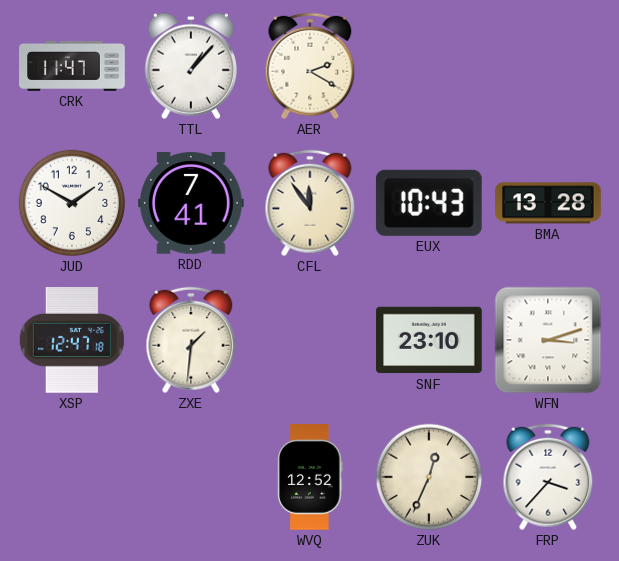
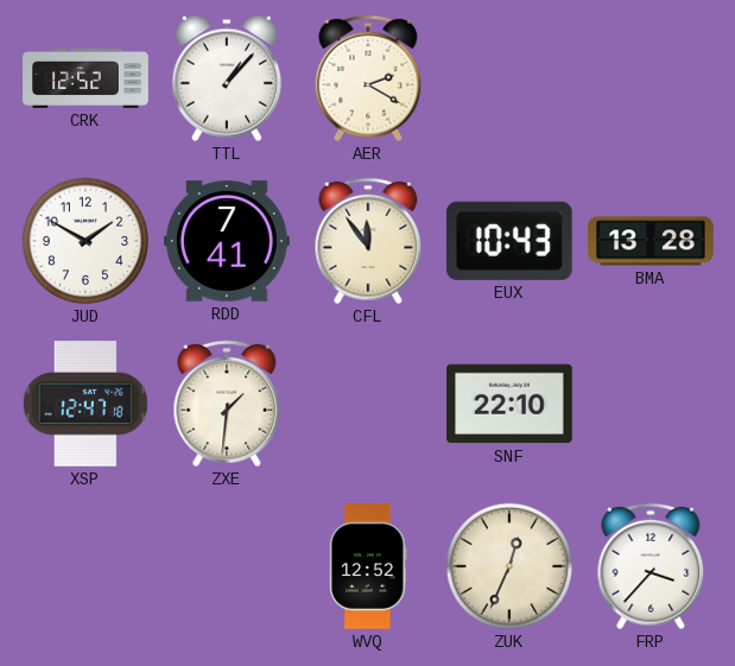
CRK: 11:47 -> 12:52 (85, 78)
SNF: 23:10 -> 22:10 (509, 404)
WFN: 3:12 -> none (548, 340)
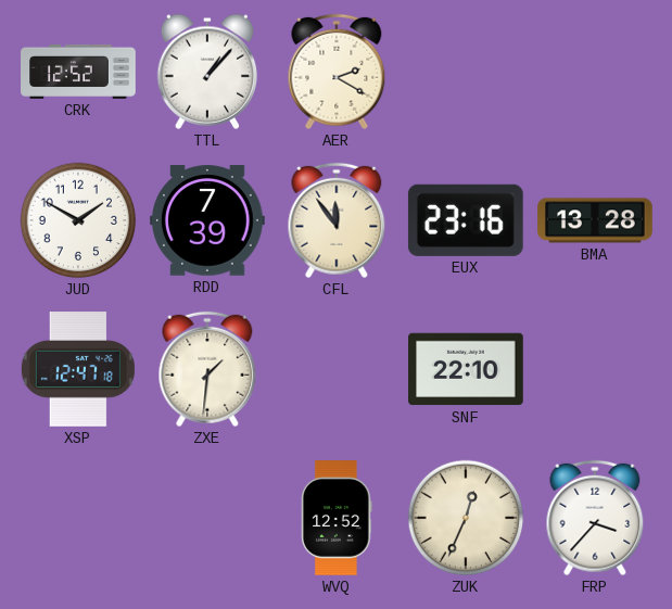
RDD: 7:41 -> 7:39 (208, 220)
EUX: 10:43 -> 23:16 (466, 220)
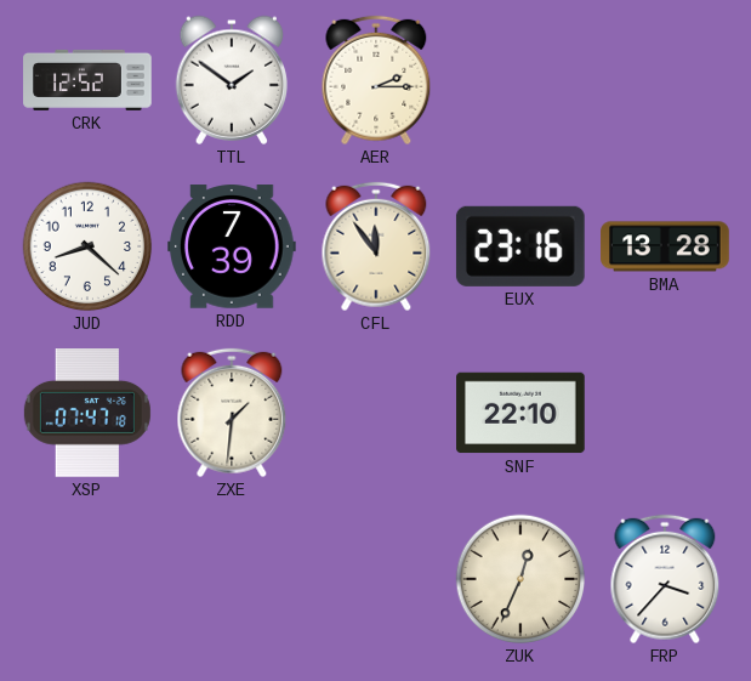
TTL: 1:07 -> 1:51 (232, 80)
AER: 2:20 -> 2:15 (376, 80)
JUD: 1:50 -> 8:22 (87, 246)
XSP: 12:47 -> 07:47 (87, 414)
WVQ: 12:52 -> none (337, 518)
